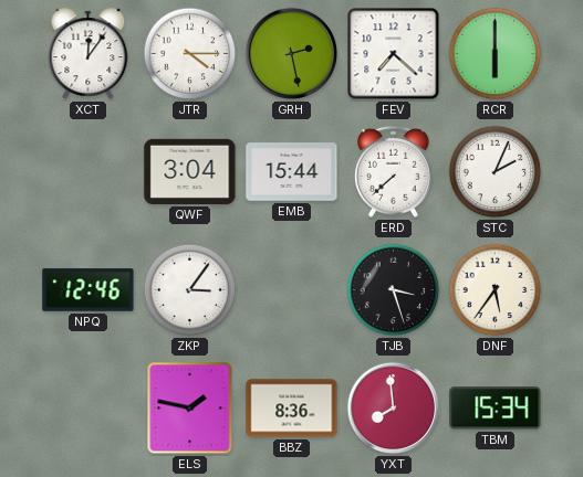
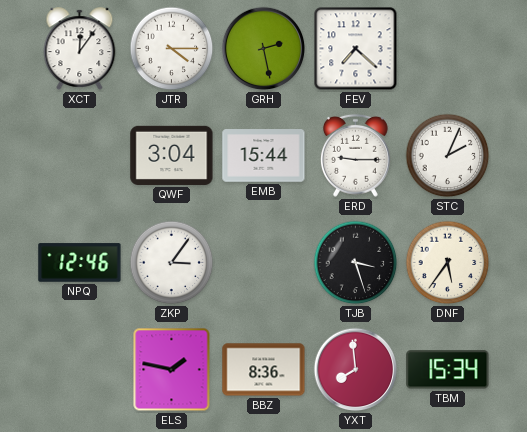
RCR: 6:00 -> none (496, 54)
ERD: 7:38 -> 9:15 (355, 155)
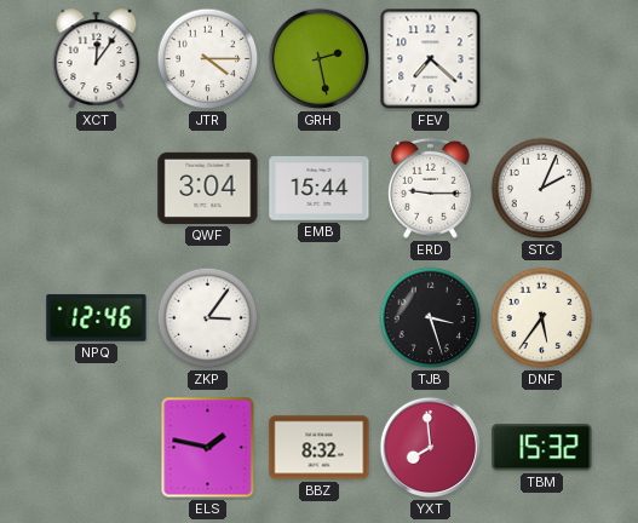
BBZ: 8:36 -> 8:32 (320, 448)
TBM: 15:34 -> 15:32 (542, 448)
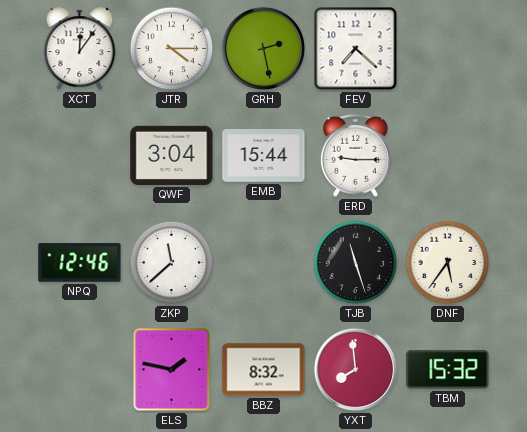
STC: 2:04 -> none (542, 189)
ZKP: 3:06 -> 11:38 (172, 263)
TJB: 3:27 -> 11:27 (356, 263)
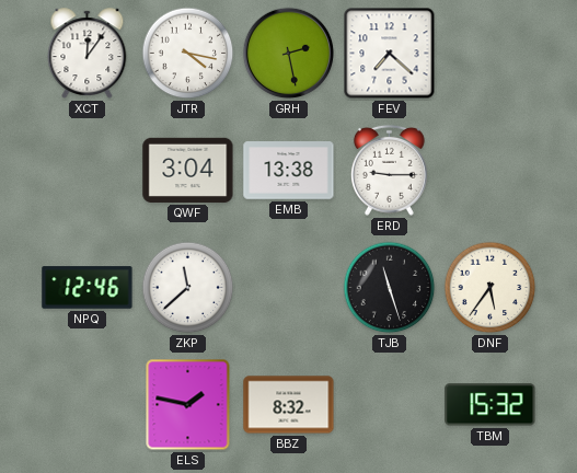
JTR: 4:15 -> 4:17 (188, 54)
EMB: 15:44 -> 13:38 (289, 171)
YXT: 7:59 -> none (356, 370)
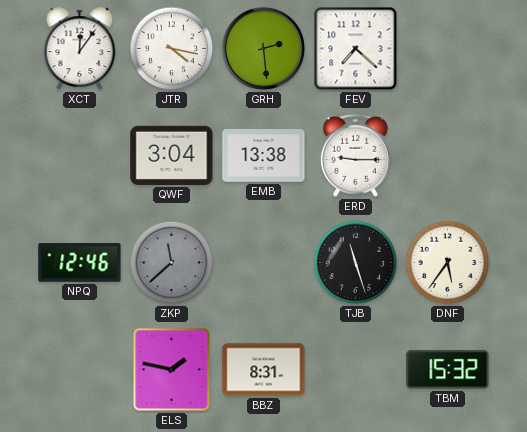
GRH: 2:28 -> 2:29 (264, 49)
ZKP dial: white -> grey (172, 263)
BBZ: 8:32 -> 8:31 (264, 370)
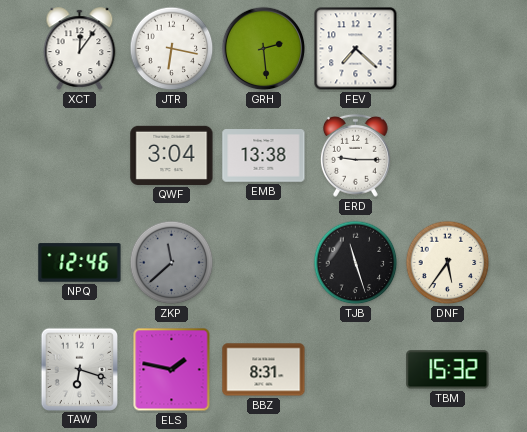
JTR: 4:17 -> 6:17 (172, 49)
TAW: none -> 6:18 (79, 369)
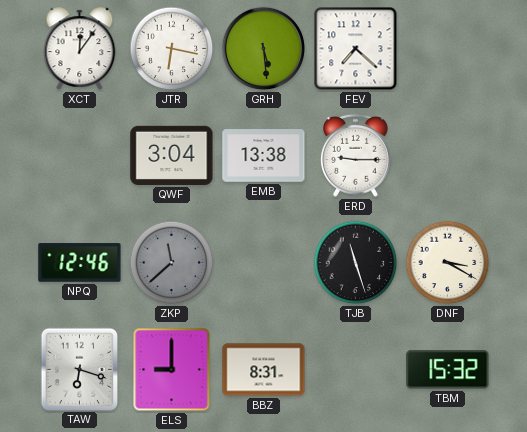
GRH: 2:29 -> 5:29 (264, 49)
DNF: 5:36 -> 3:20 (448, 263)
ELS: 1:47 -> 9:00 (172, 370)
